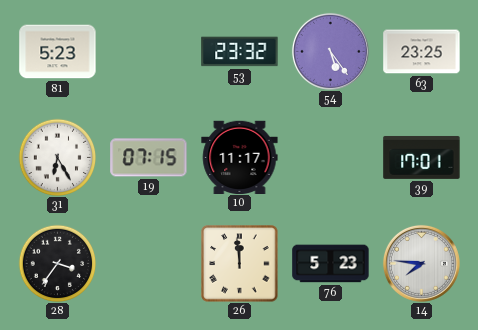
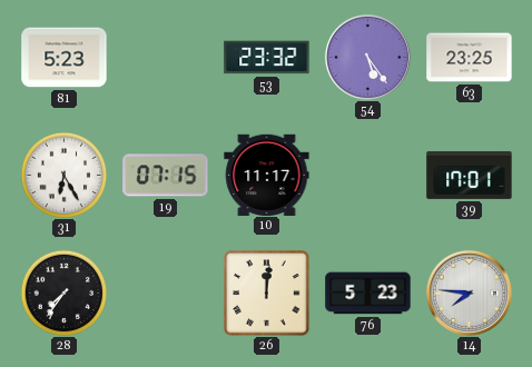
28: 3:36 -> 7:36 (63, 292)
26: 11:59 -> 12:01 (267, 294)
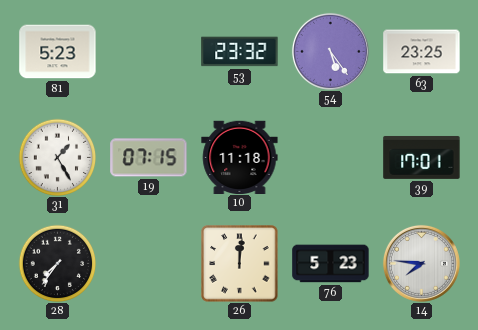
31: 6:25 -> 1:25 (57, 157)
10: 11:17 -> 11:18 (240, 157)
